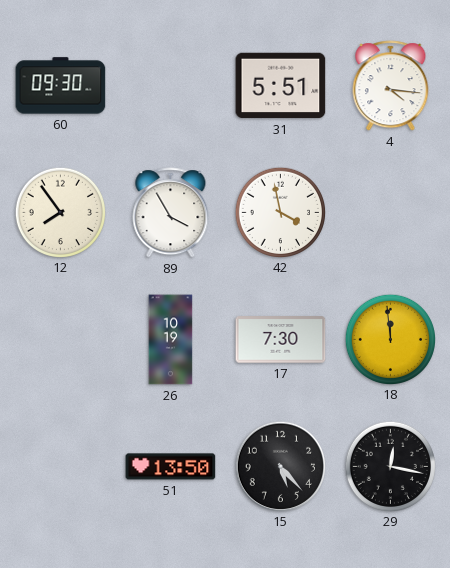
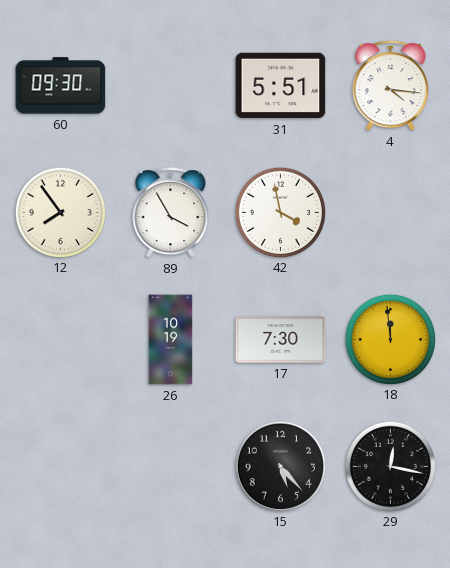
51: 13:50 -> none (171, 467)
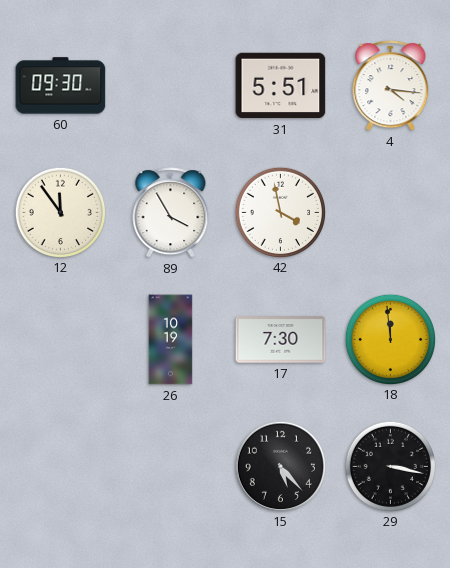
12: 7:54 -> 11:54 (60, 212)
29: 12:17 -> 3:17 (390, 466)
